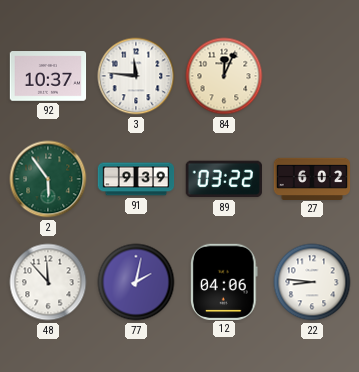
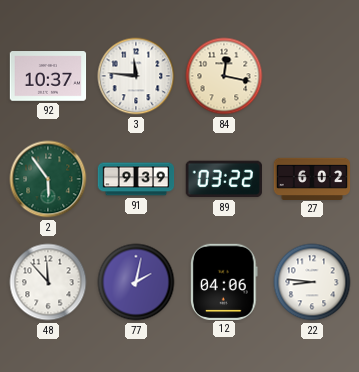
84: 12:04 -> 12:17 (224, 76)
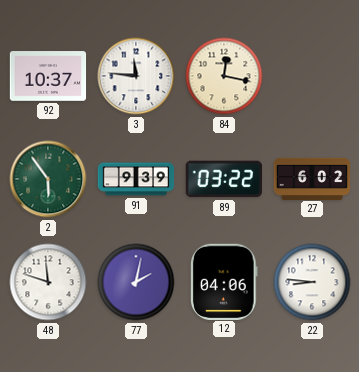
48: 11:53 -> 11:48 (48, 282)
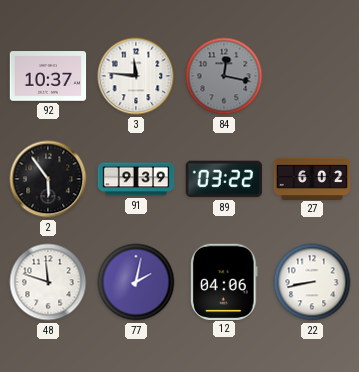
84 dial: cream -> grey (224, 76)
2 dial: green -> black (48, 179)
22: 8:46 -> 8:43 (312, 282)
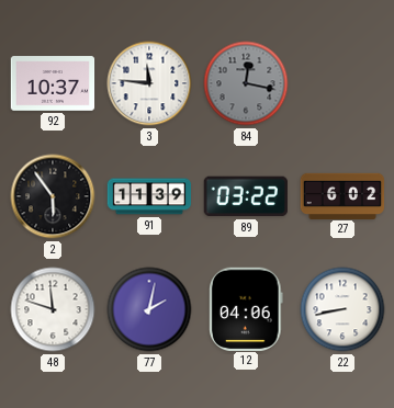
91: 9:39 -> 11:39 (149, 196)
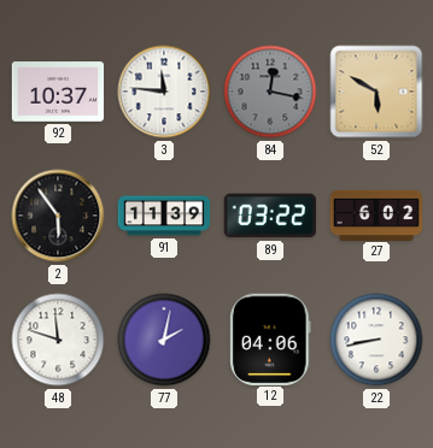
52: none -> 5:50 (376, 92)
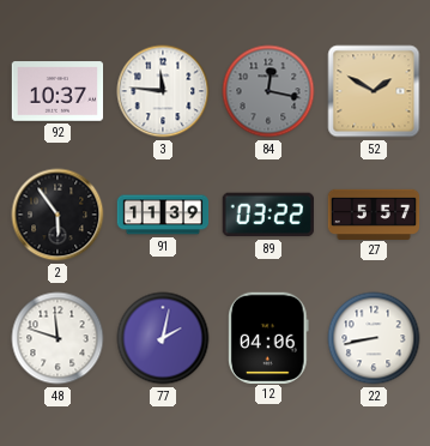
52: 5:50 -> 1:50 (374, 91)
27: 6:02 -> 5:57 (374, 213)
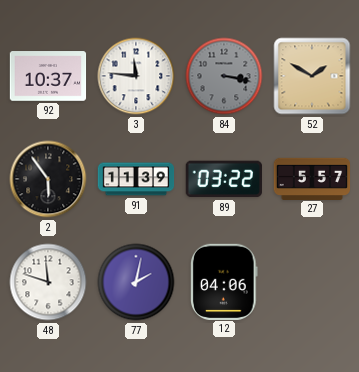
84: 12:17 -> 3:17 (224, 76)
22: 8:43 -> none (374, 338)
